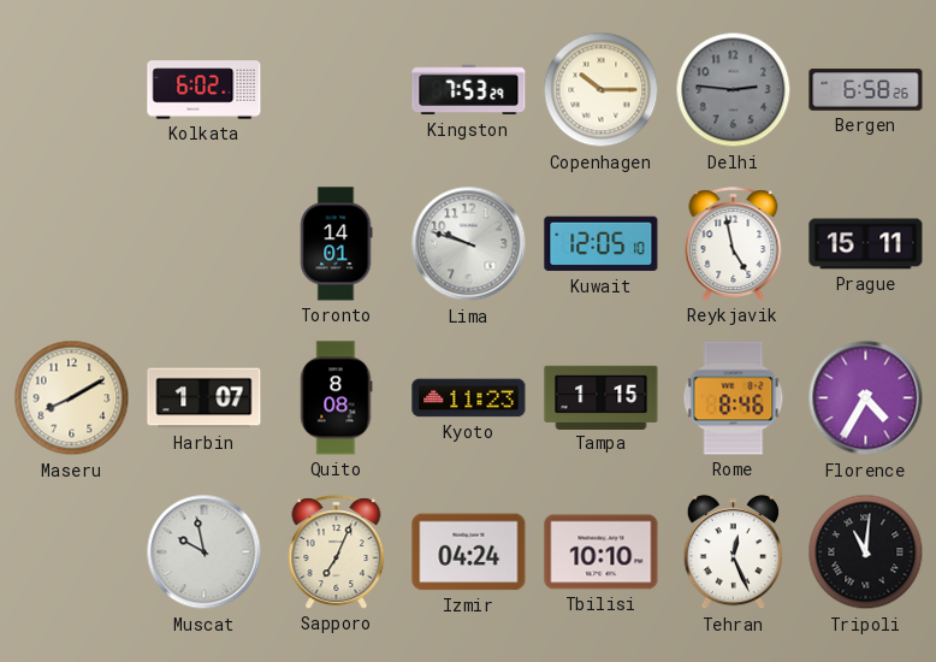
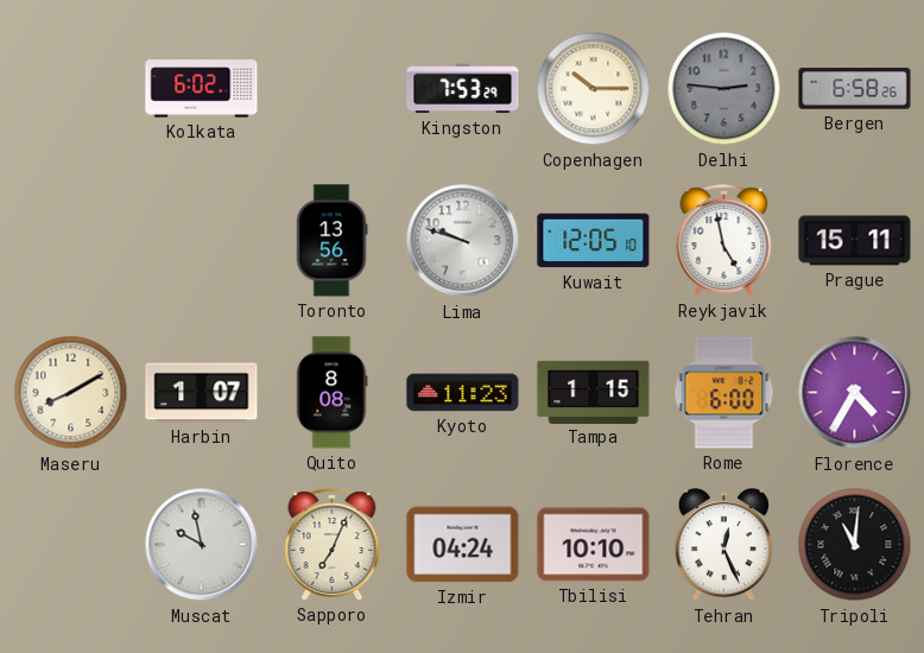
Toronto: 14:01 -> 13:56 (331, 241)
Rome: 8:46 -> 6:00 (724, 393)
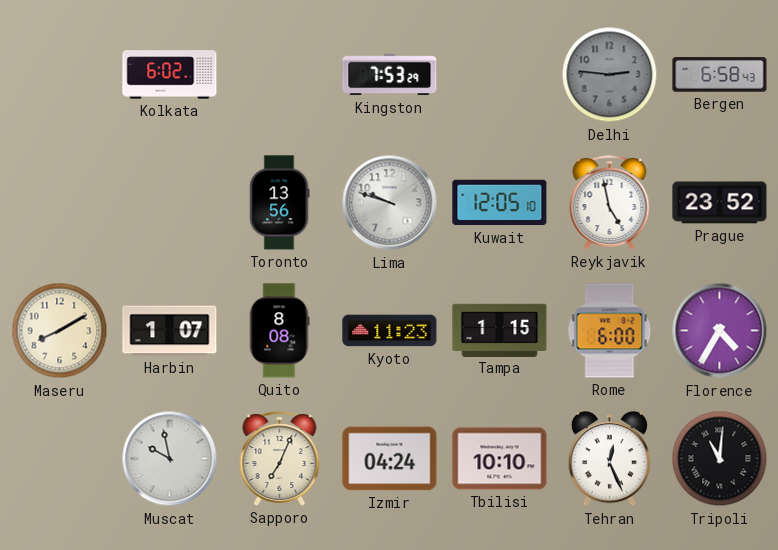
Copenhagen: 10:15 -> none (594, 89)
Bergen: 6:58:26 -> 6:58:43 (720, 75)
Prague: 15:11 -> 23:52 (720, 203)
